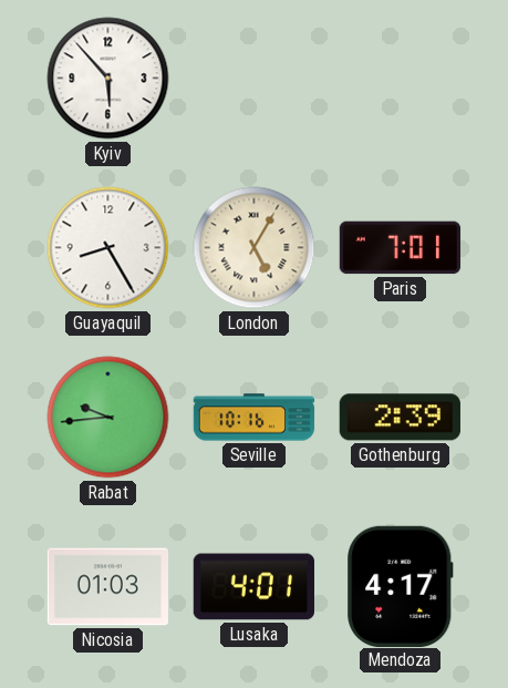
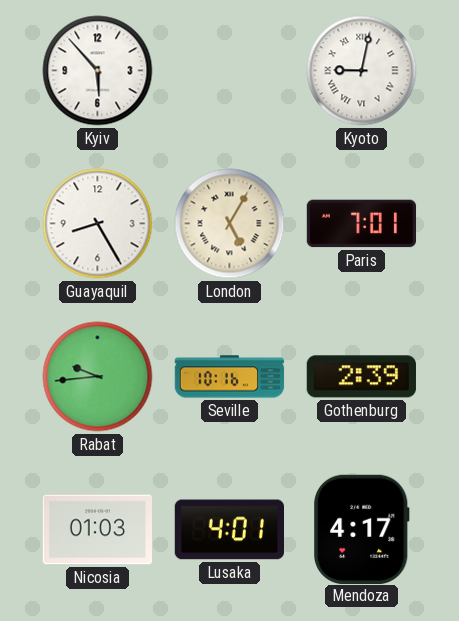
Kyoto: none -> 9:02 (362, 71)
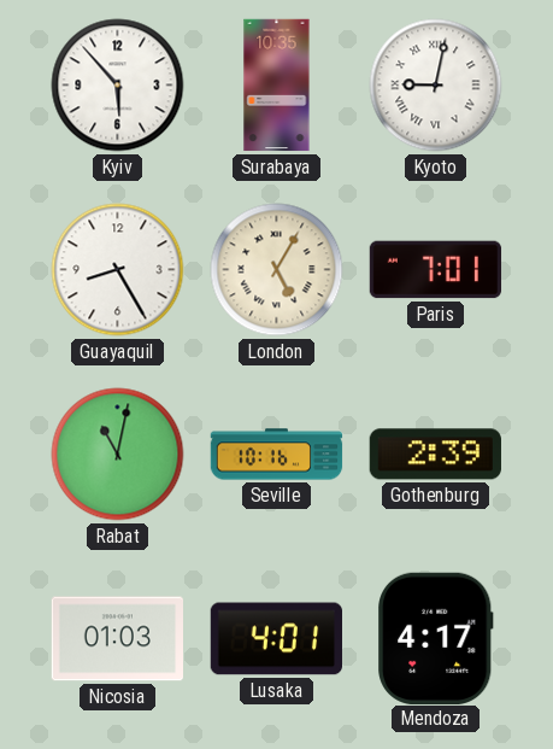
Surabaya: none -> 10:35 (277, 86)
Rabat: 9:44 -> 11:02 (118, 455)
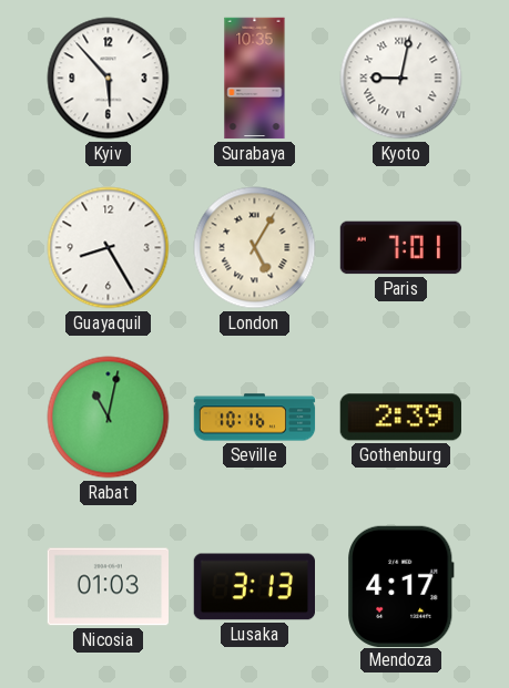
Lusaka: 4:01 -> 3:13 (254, 587)
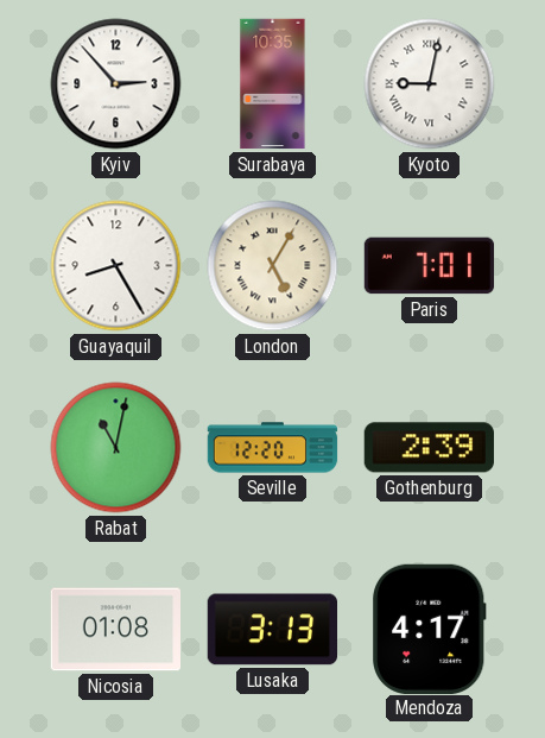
Kyiv: 5:53 -> 2:53 (116, 84)
Seville: 10:16 -> 12:20 (273, 448)
Nicosia: 01:03 -> 01:08 (115, 630)
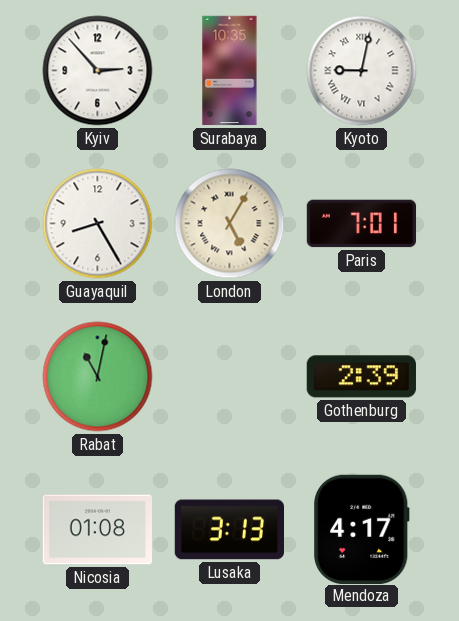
Seville: 12:20 -> none (273, 448)
